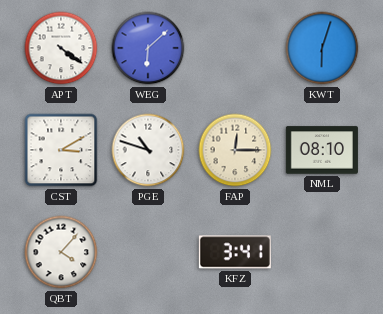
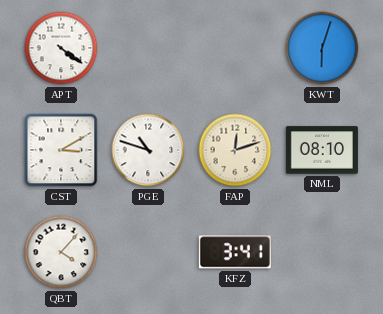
WEG: 6:08 -> none (148, 48)
FAP: 12:15 -> 12:12 (235, 150)
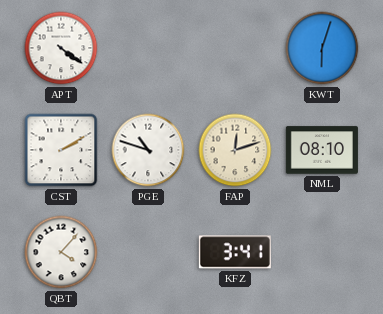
CST: 3:10 -> 2:10 (61, 150)
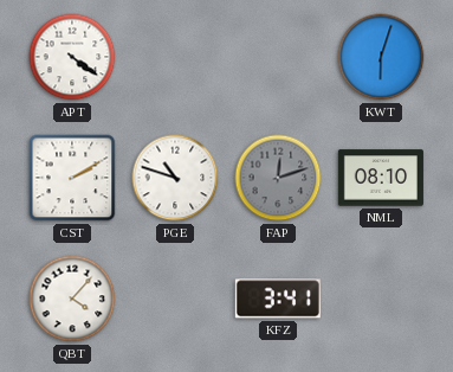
FAP dial: cream -> grey (278, 178)
